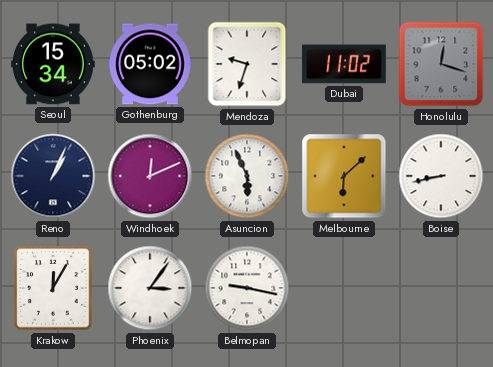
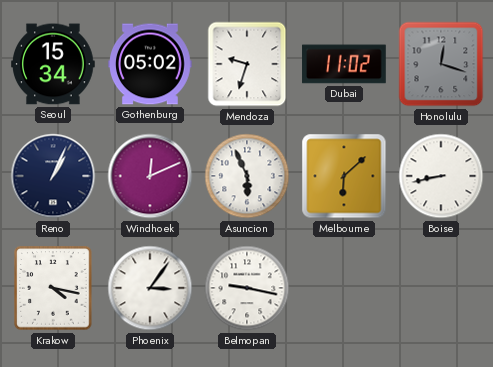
Krakow: 12:05 -> 4:17 (53, 288)
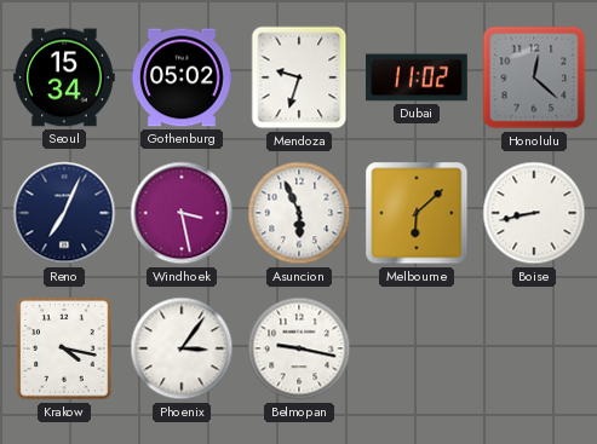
Honolulu: 12:18 -> 12:22 (534, 77)
Reno: 1:04 -> 7:04 (64, 213)
Windhoek: 12:11 -> 3:28 (182, 213)
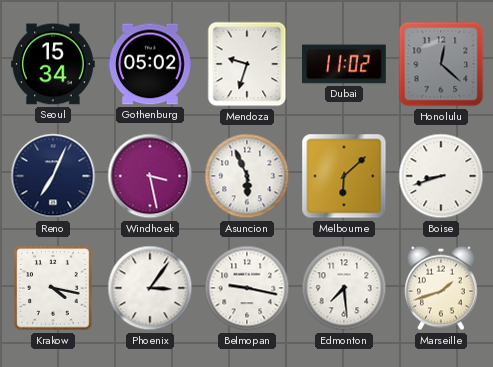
Boise: 8:43 -> 8:42 (441, 176)
Edmonton: none -> 7:29 (344, 288)
Marseille: none -> 1:42 (442, 288)
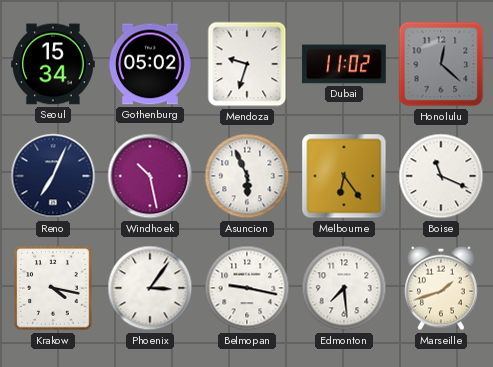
Windhoek: 3:28 -> 10:28 (150, 176)
Melbourne: 6:08 -> 6:24 (344, 176)
Boise: 8:42 -> 11:19 (441, 176)
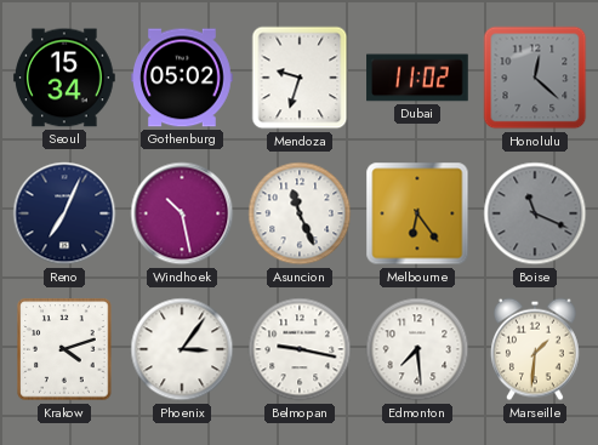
Asuncion: 5:56 -> 11:26 (300, 213)
Boise dial: white -> grey (535, 213)
Krakow: 4:17 -> 4:12 (64, 349)
Marseille: 1:42 -> 1:31 (536, 349)
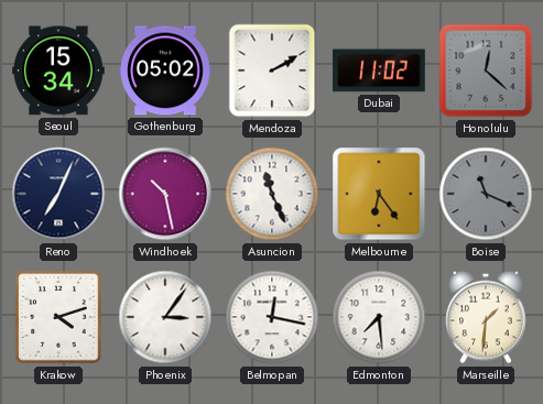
Mendoza: 9:33 -> 2:10 (272, 70)
Belmopan: 9:17 -> 12:17 (272, 317)
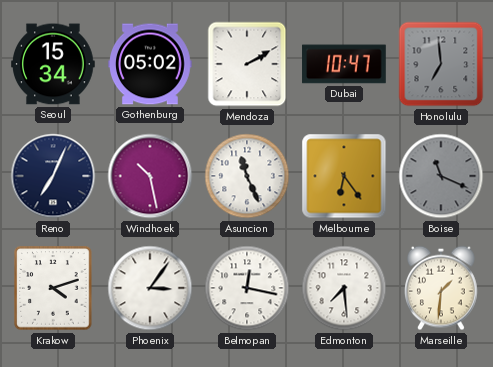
Dubai: 11:02 -> 10:47 (344, 64)
Honolulu: 12:22 -> 6:59 (441, 64)
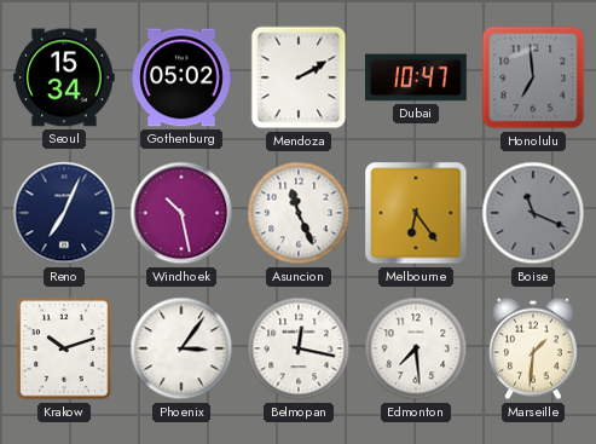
Krakow: 4:12 -> 10:12 (64, 348)
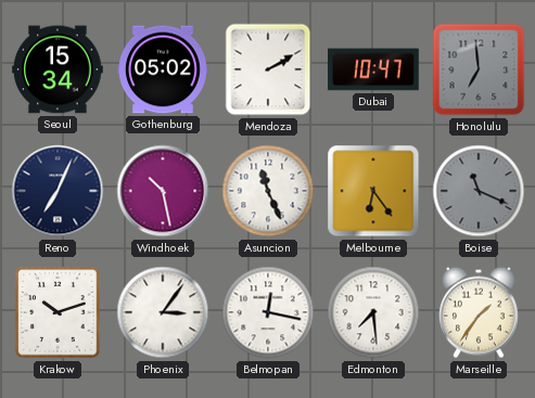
Marseille: 1:31 -> 1:36 (480, 312)
